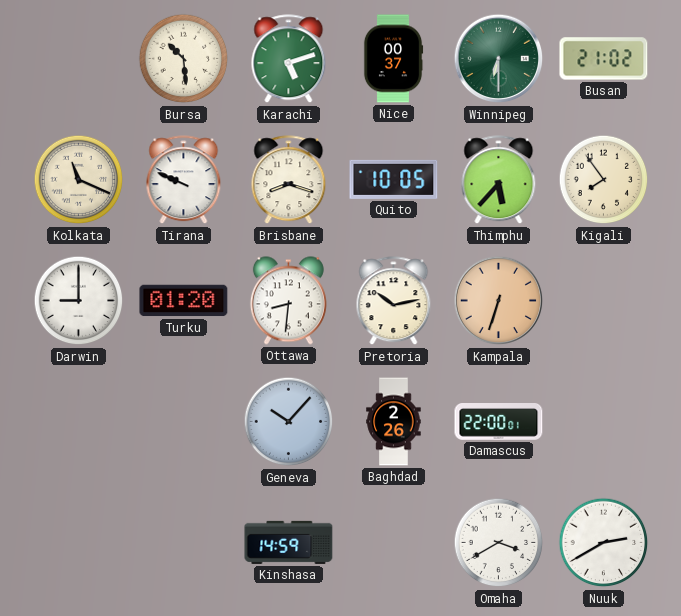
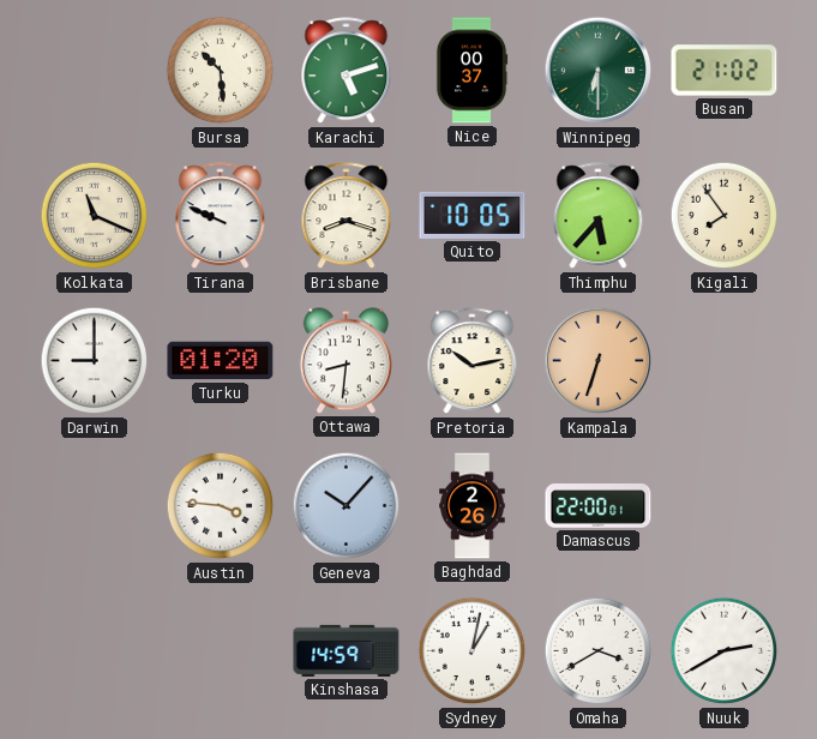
Austin: none -> 3:46 (221, 506)
Sydney: none -> 1:02 (473, 651)
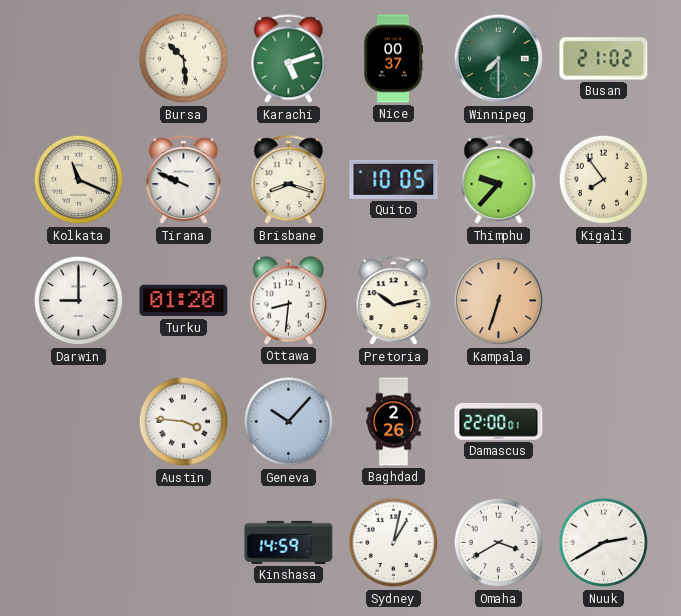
Winnipeg: 6:30 -> 7:30 (499, 59)
Thimphu: 5:37 -> 9:37 (499, 180)
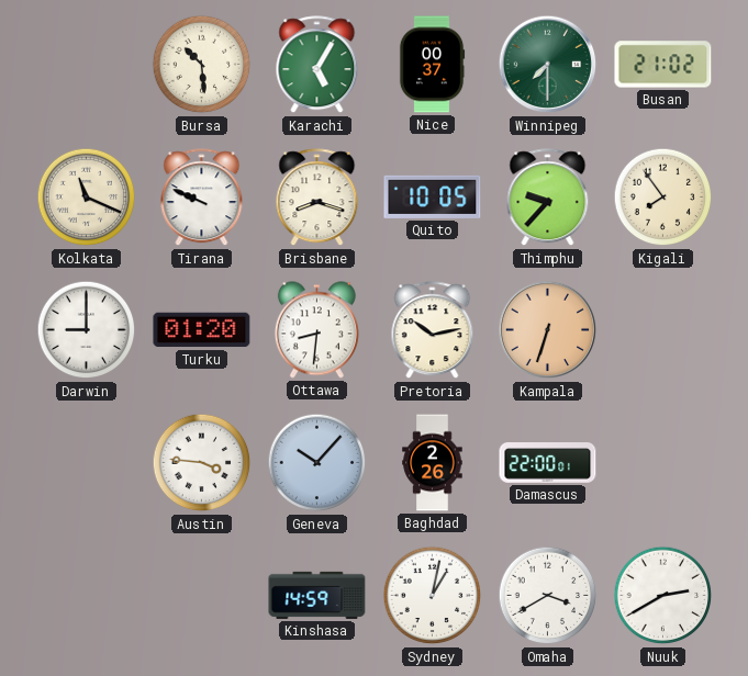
Karachi: 5:12 -> 5:05 (317, 65)
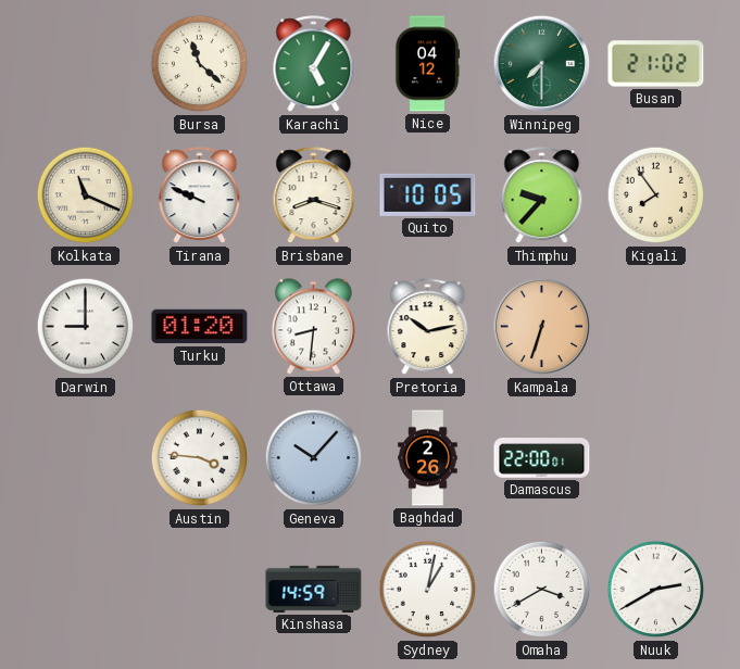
Bursa: 10:29 -> 11:22 (200, 64)
Nice: 00:37 -> 04:12 (427, 64)
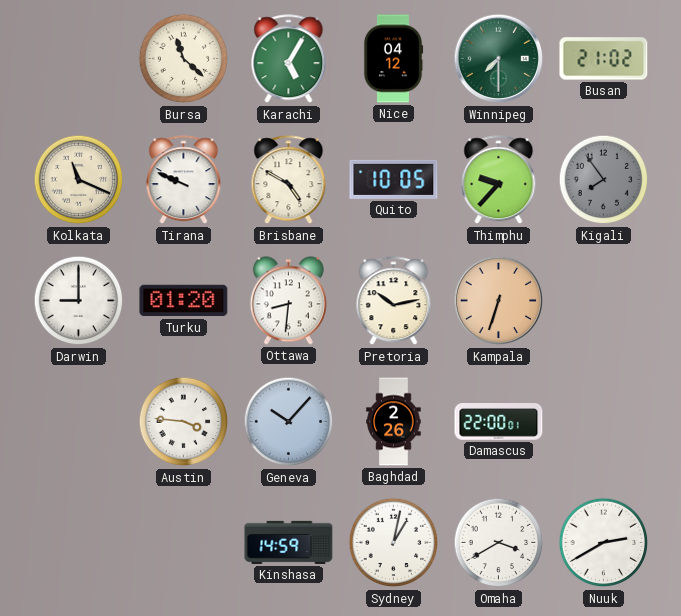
Brisbane: 8:18 -> 4:50 (289, 180)
Kigali dial: cream -> grey (604, 180)
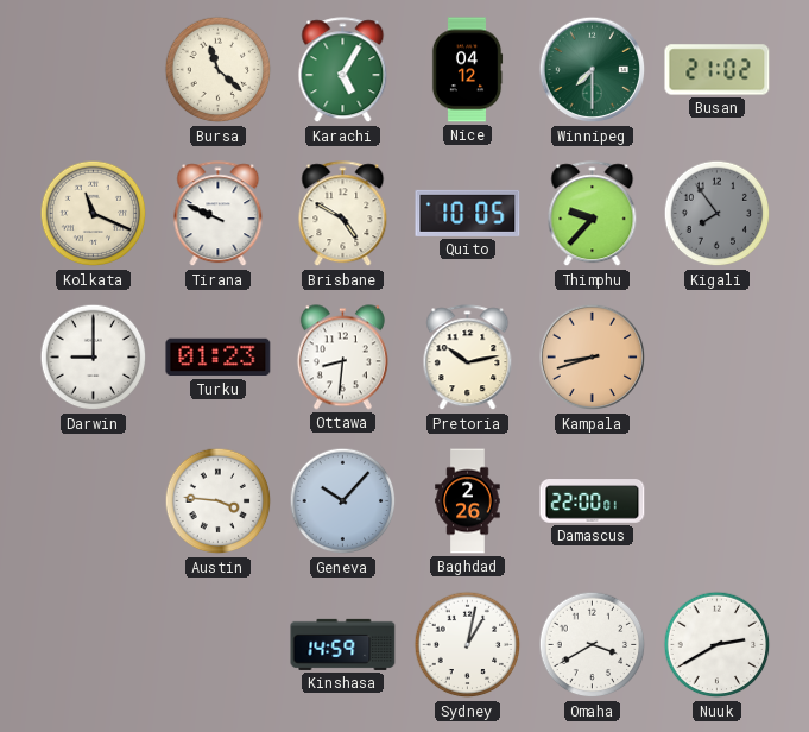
Turku: 01:20 -> 01:23 (219, 358)
Kampala: 6:33 -> 8:42 (593, 358)
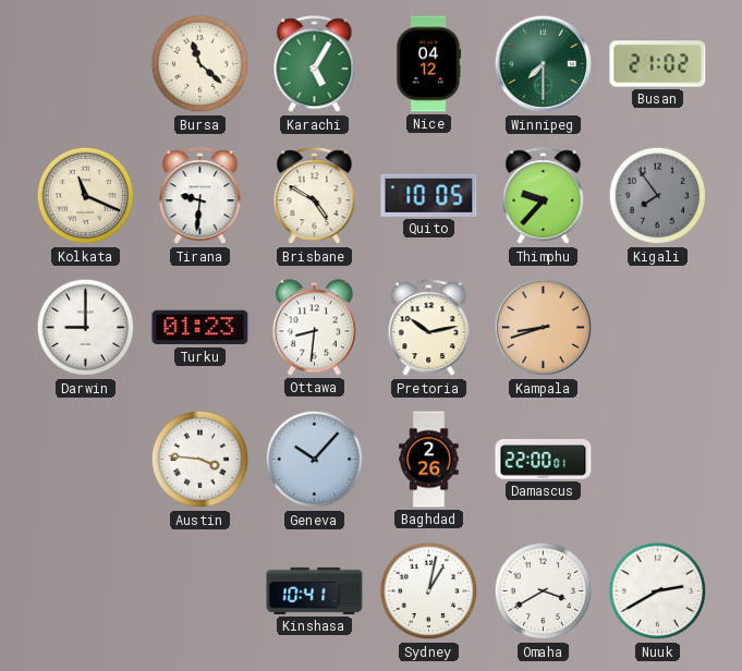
Tirana: 9:49 -> 9:31 (200, 196)
Kinshasa: 14:59 -> 10:41 (315, 590)
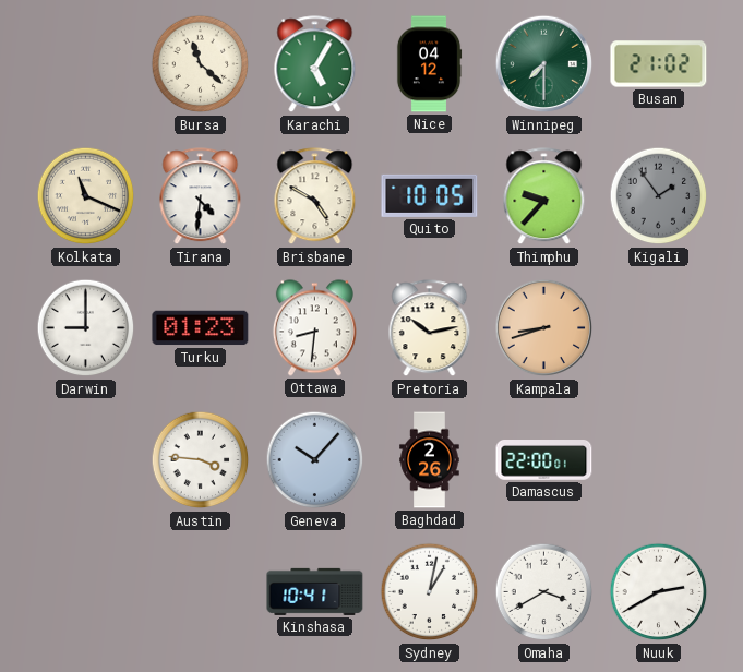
Tirana: 9:31 -> 4:31 (201, 196)
Kigali: 7:54 -> 1:54 (659, 196)
